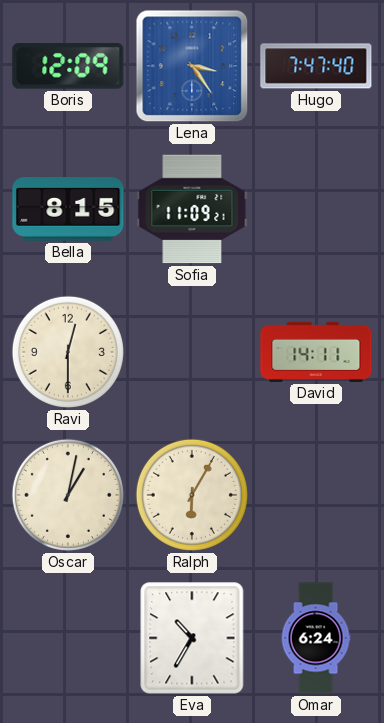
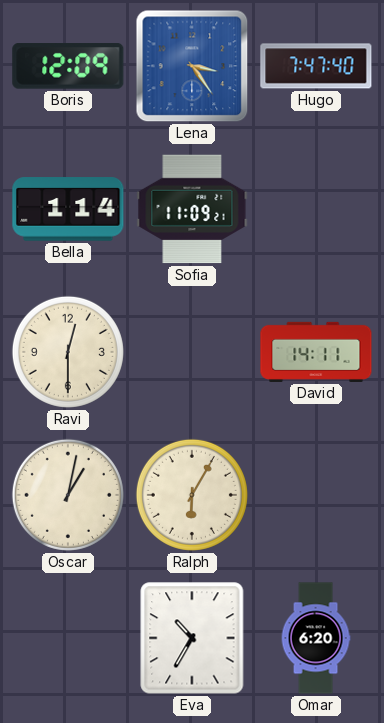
Bella: 8:15 -> 1:14 (68, 209)
Omar: 6:24 -> 6:20 (316, 638)
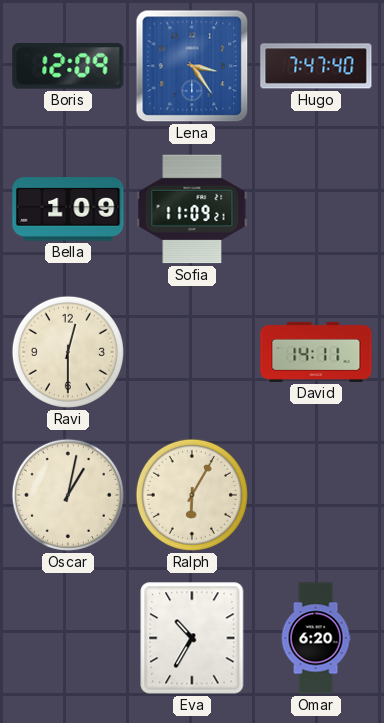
Bella: 1:14 -> 1:09 (68, 209)
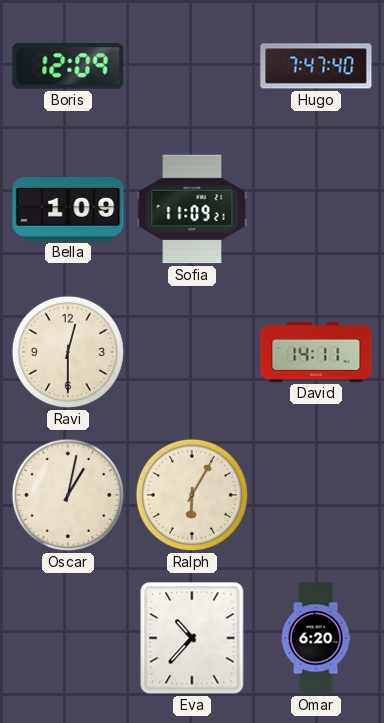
Lena: 3:24 -> none (192, 66)
Eva: 10:35 -> 10:37 (192, 638)
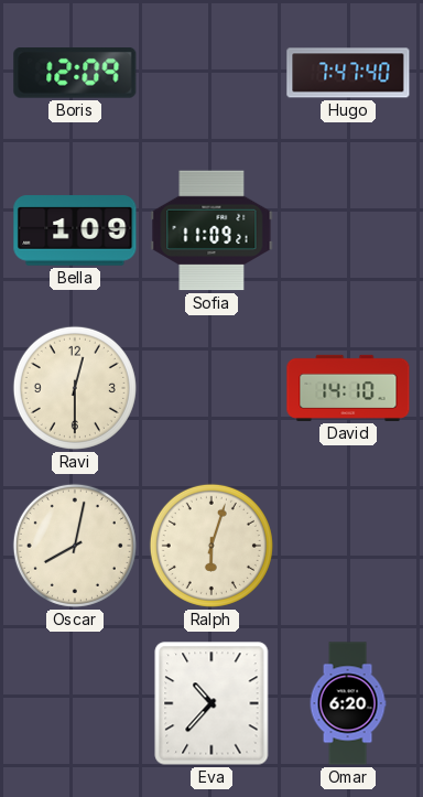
David: 14:11 -> 14:10 (348, 388)
Oscar: 1:02 -> 8:02 (75, 546)
Ralph: 6:05 -> 6:03 (211, 546)
